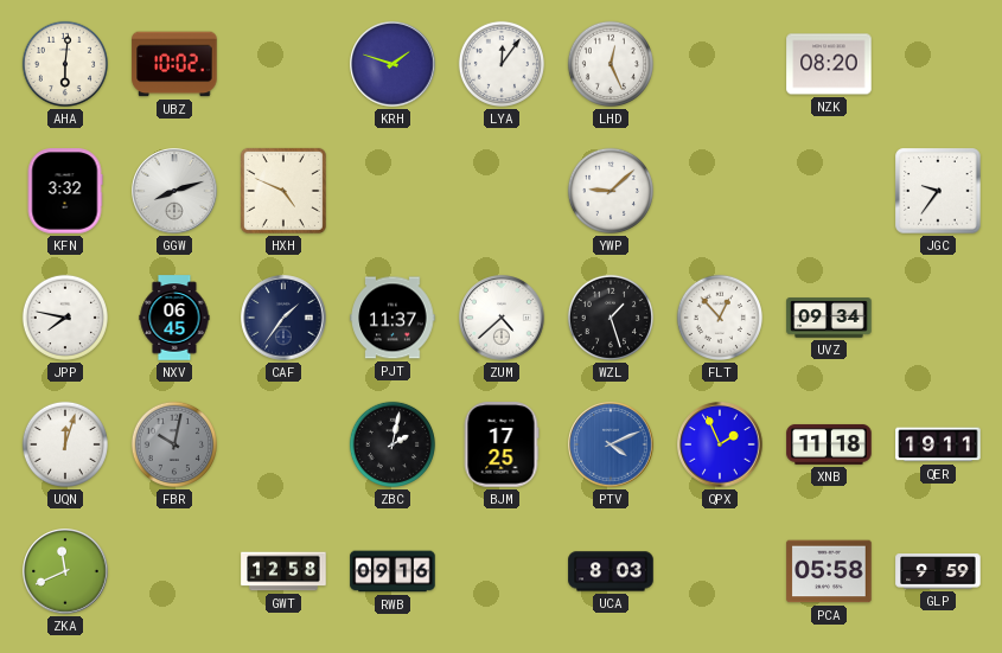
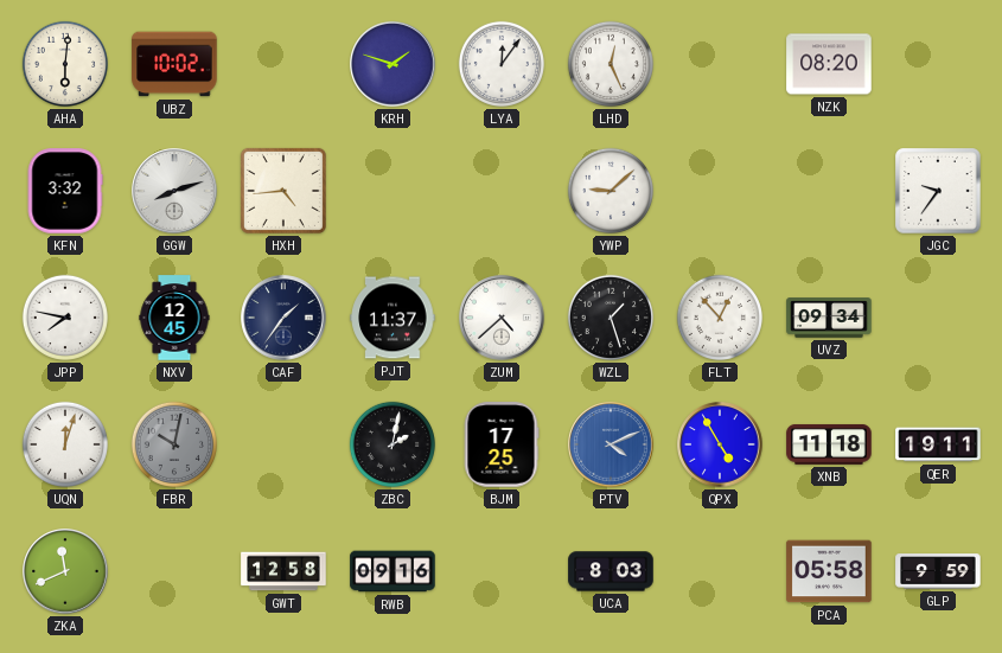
HXH: 4:49 -> 4:44 (283, 191)
NXV: 06:45 -> 12:45 (174, 318)
QPX: 1:56 -> 4:55 (720, 444)
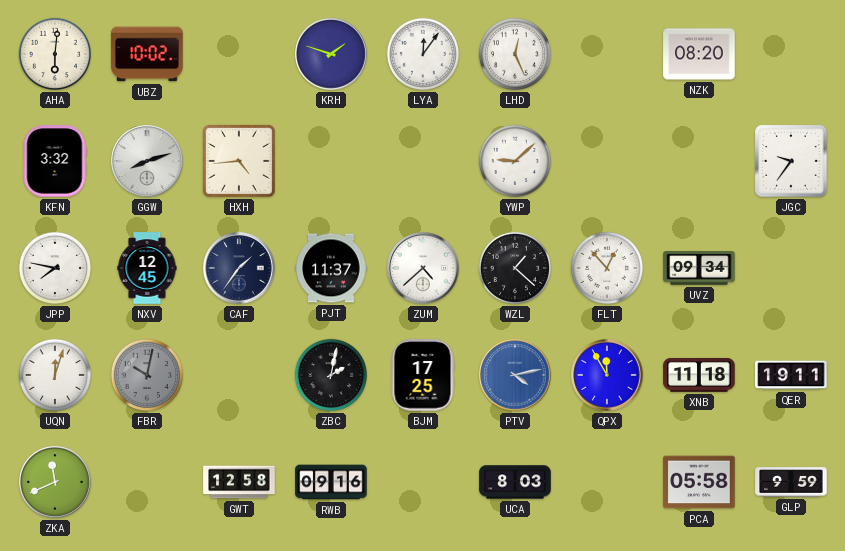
WZL: 1:27 -> 1:22 (515, 268)
PTV: 4:11 -> 4:13 (515, 375)
QPX: 4:55 -> 11:55 (607, 375)
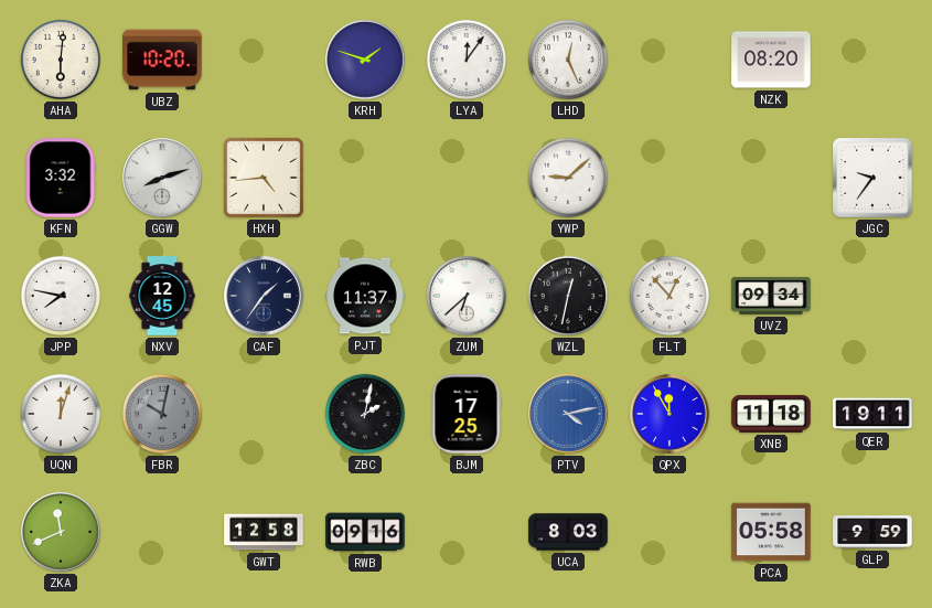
UBZ: 10:02 -> 10:20 (162, 60)
ZUM: 4:38 -> 6:38 (467, 296)
WZL: 1:22 -> 12:32 (568, 296)
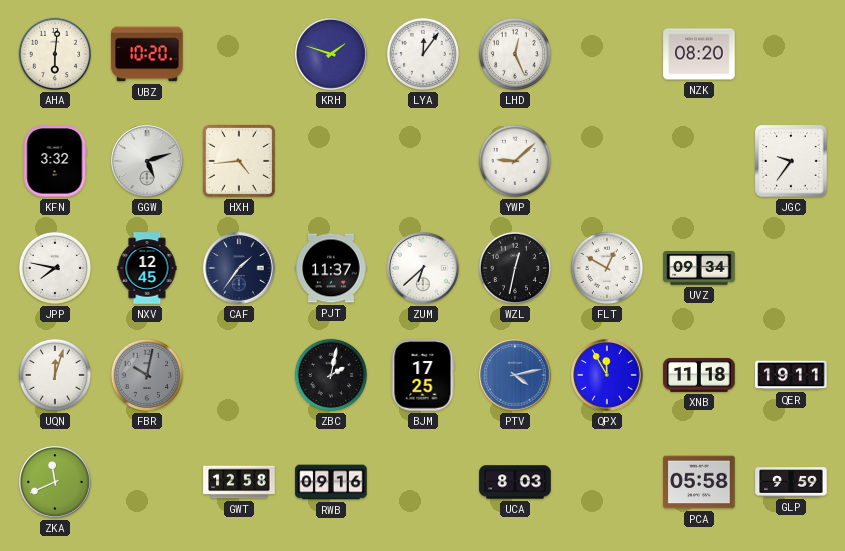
GGW: 8:12 -> 5:12 (147, 161)
FLT: 12:53 -> 12:50 (607, 268)
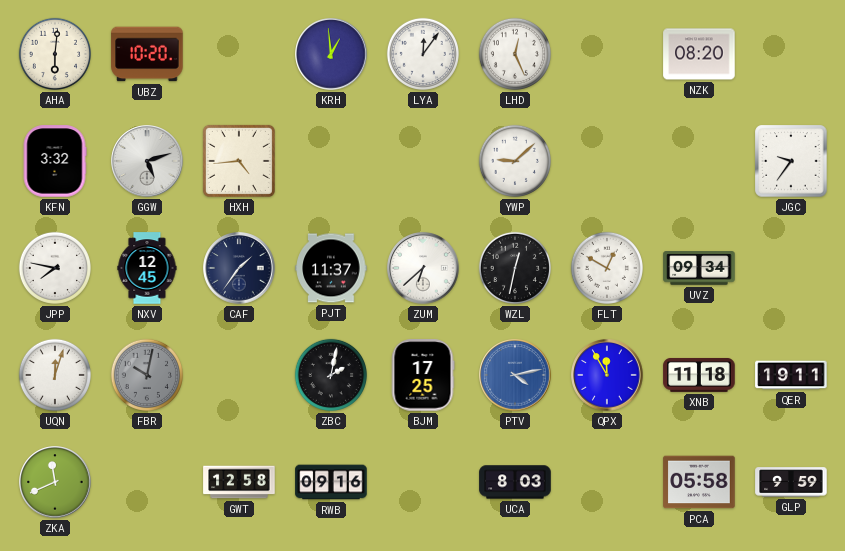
KRH: 1:48 -> 12:59 (331, 54)
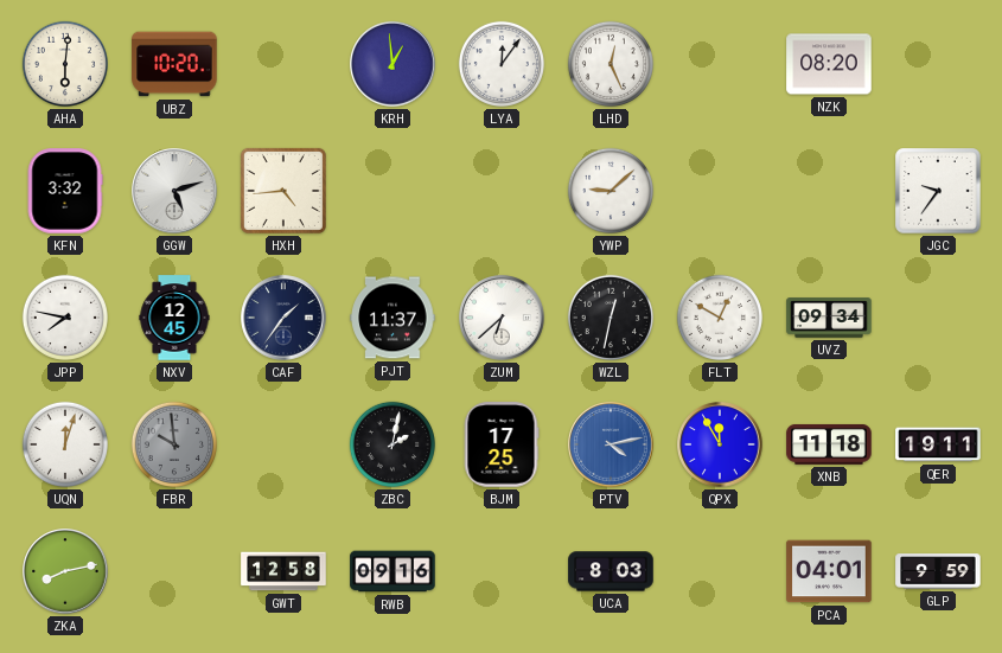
FBR: 10:02 -> 9:59 (174, 444)
ZKA: 11:41 -> 8:13 (65, 571)
PCA: 05:58 -> 04:01 (829, 571)
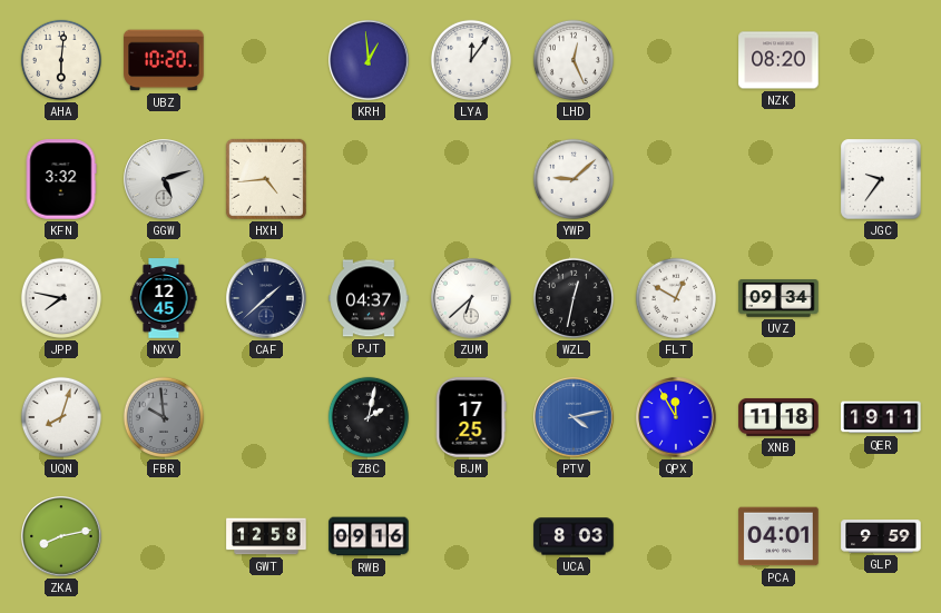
CAF: 1:36 -> 1:38 (266, 298)
PJT: 11:37 -> 04:37 (369, 298)
UQN: 12:03 -> 8:03 (61, 417)
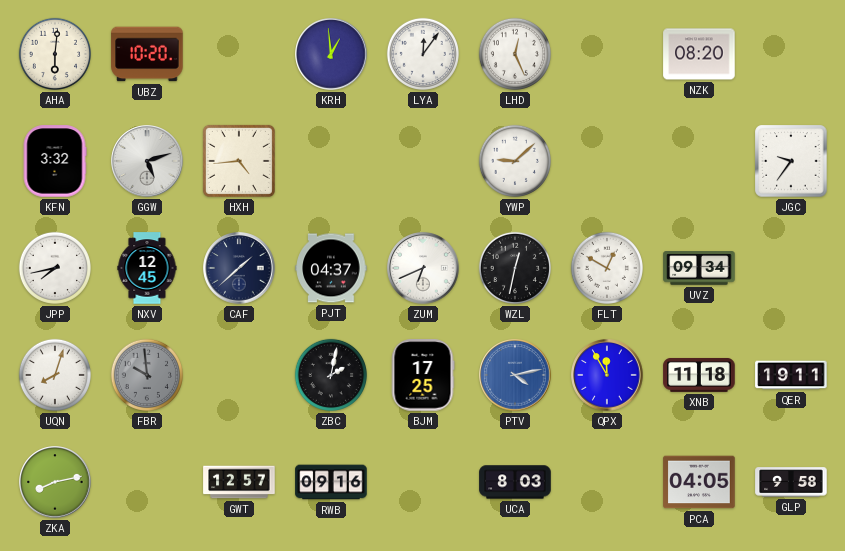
JPP: 7:47 -> 7:43 (55, 268)
ZUM: 6:38 -> 6:41 (423, 268)
GWT: 12:58 -> 12:57 (239, 482)
PCA: 04:01 -> 04:05 (699, 482)
GLP: 9:59 -> 9:58 (791, 482)
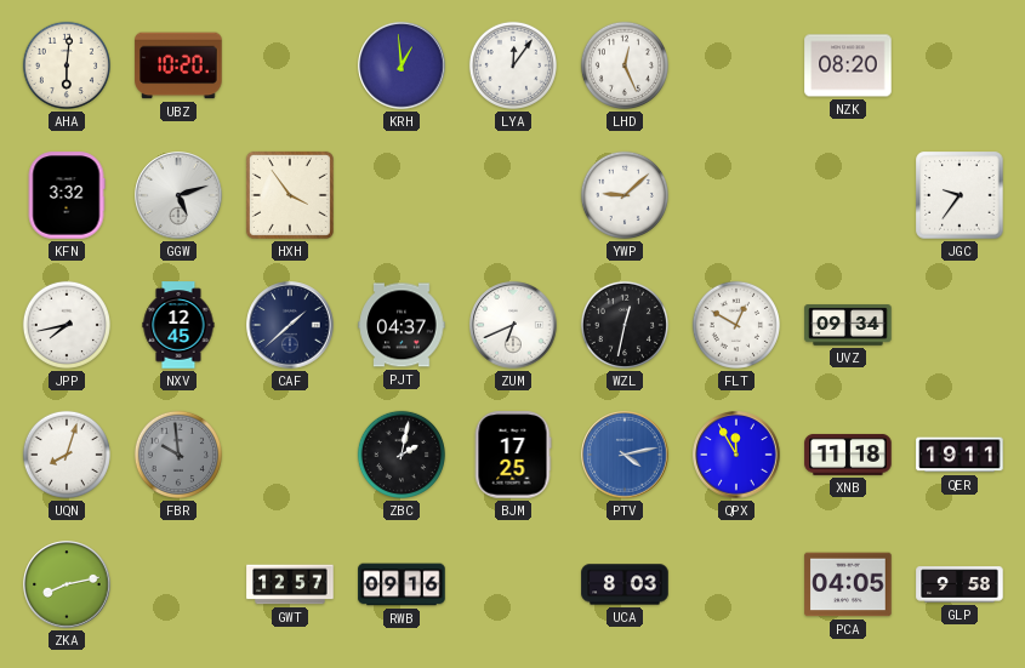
HXH: 4:44 -> 3:54 (290, 195)
